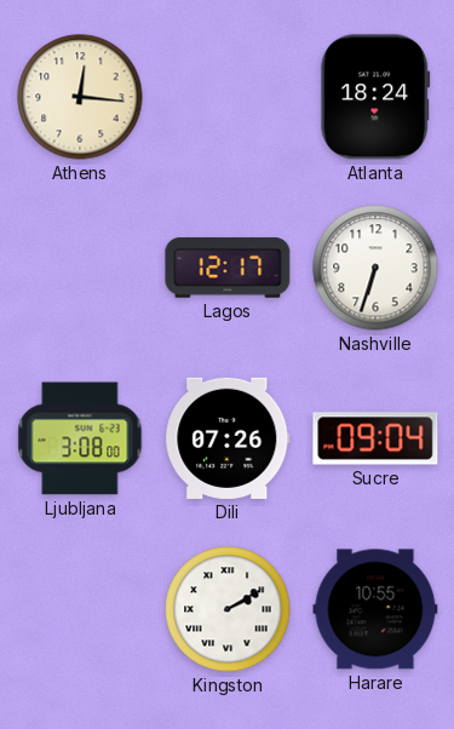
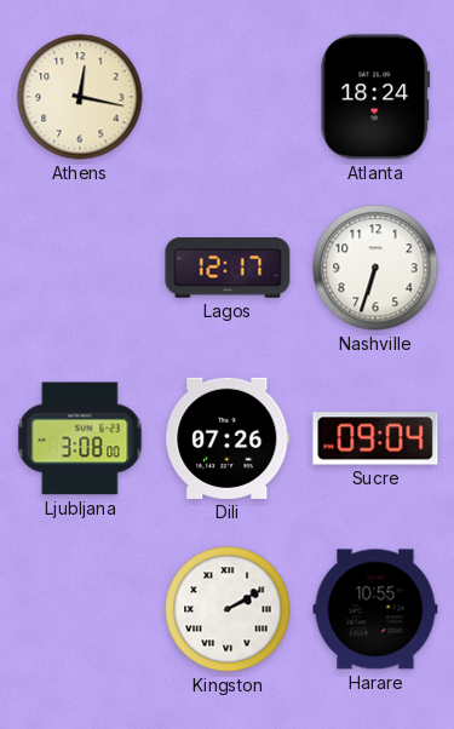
Athens: 12:16 -> 12:17 (80, 97)
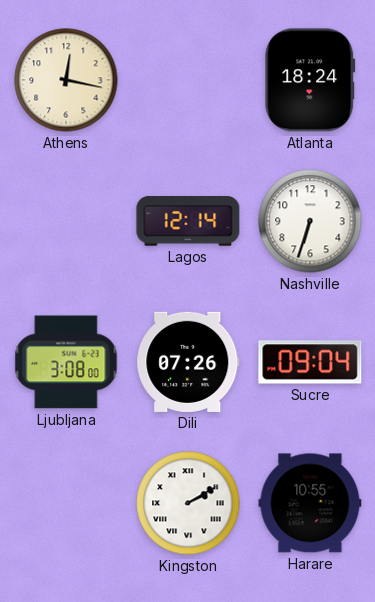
Lagos: 12:17 -> 12:14 (188, 221)
